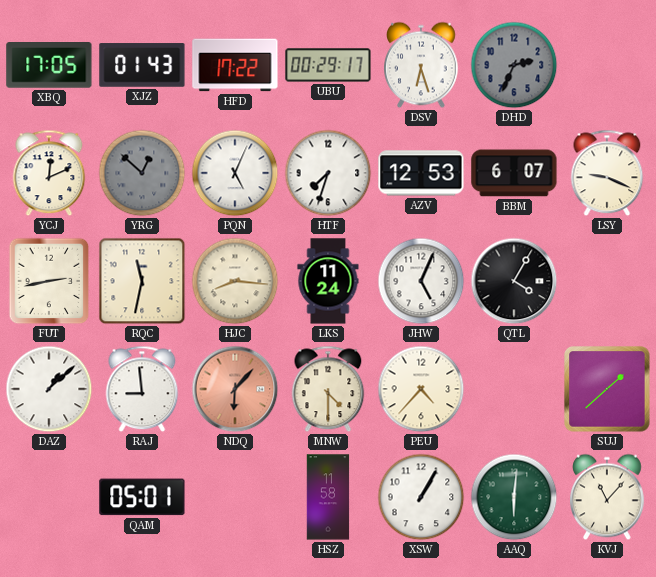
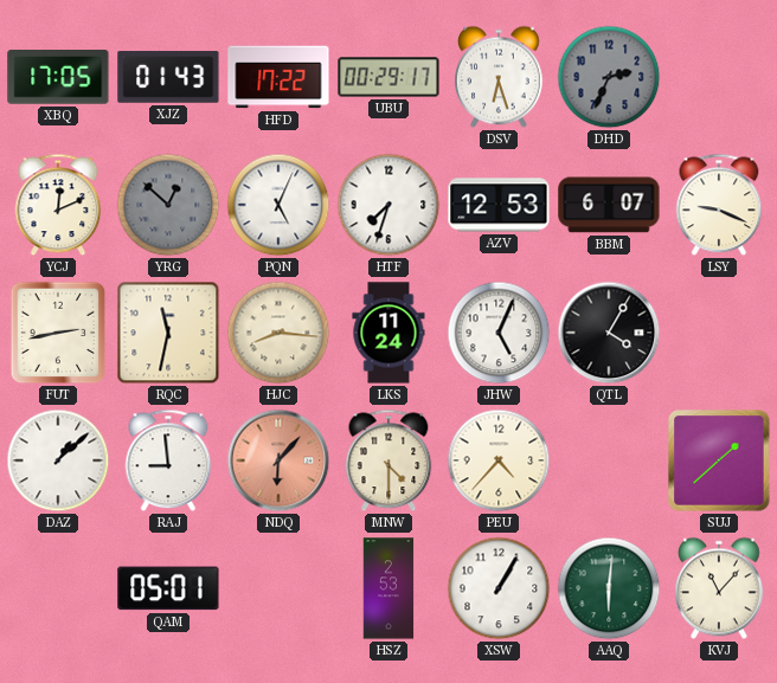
HSZ: 11:58 -> 2:53 (389, 588)
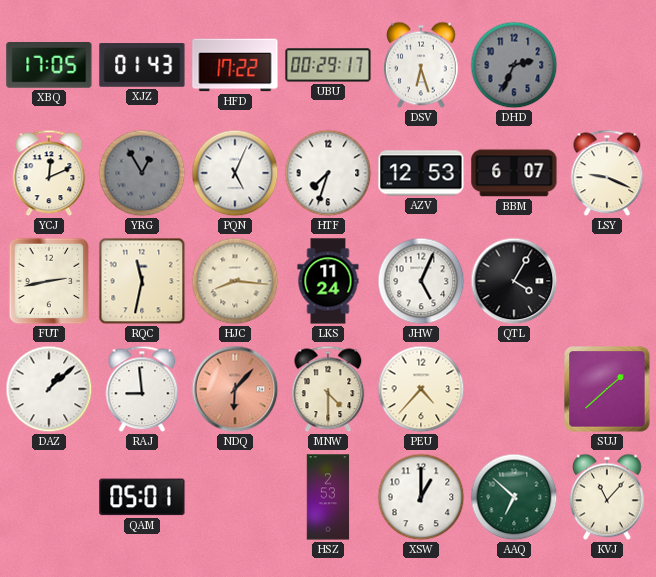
YRG: 12:52 -> 12:55 (142, 173)
XSW: 1:05 -> 1:00 (421, 497)
AAQ: 6:01 -> 6:52 (514, 497)
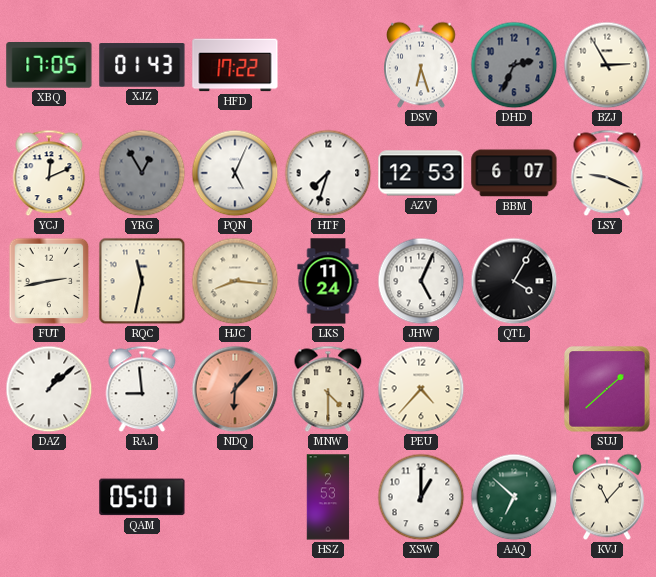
UBU: 00:29 -> none (328, 65)
BZJ: none -> 2:55 (607, 65)
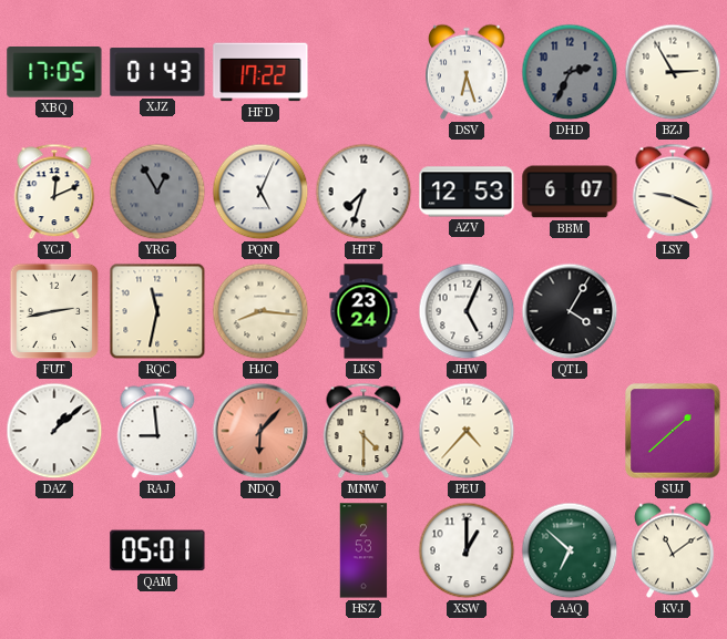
LKS: 11:24 -> 23:24 (363, 311)
KVJ: 11:07 -> 11:09 (674, 550)
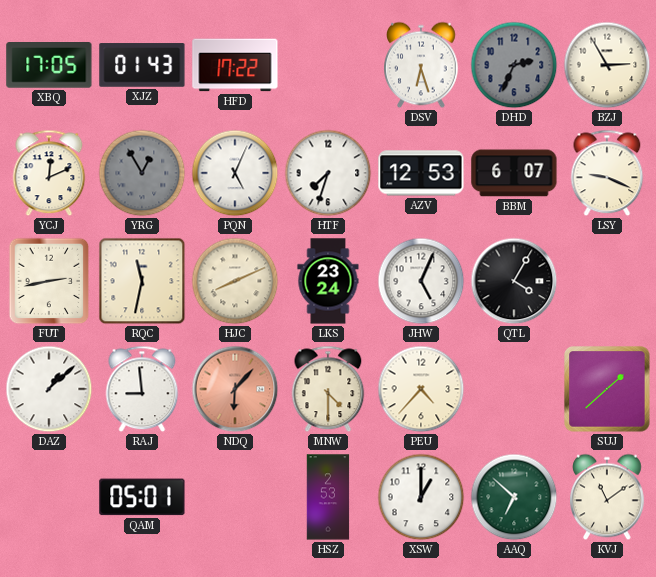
HJC: 8:16 -> 8:11 (235, 281)
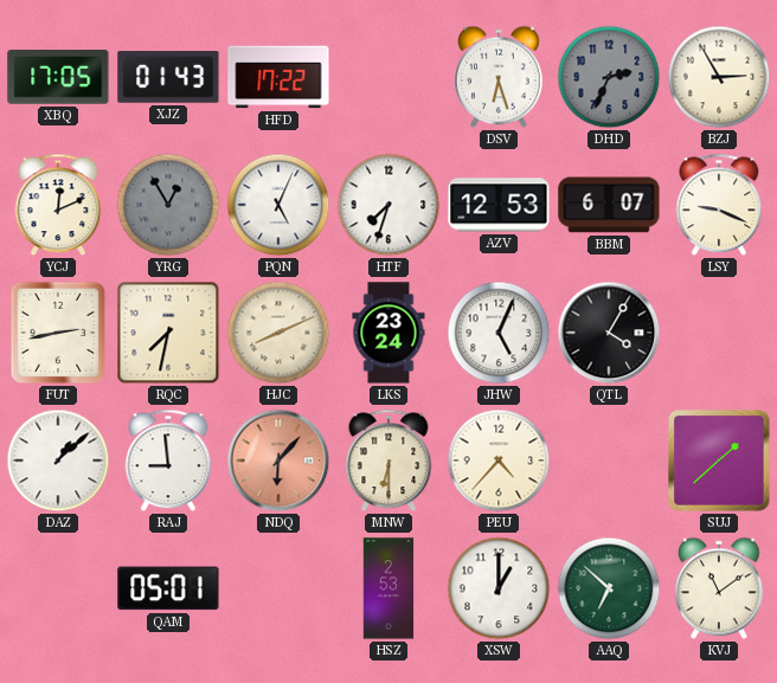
RQC: 11:32 -> 7:32 (168, 333)
MNW: 4:30 -> 6:30 (389, 460)
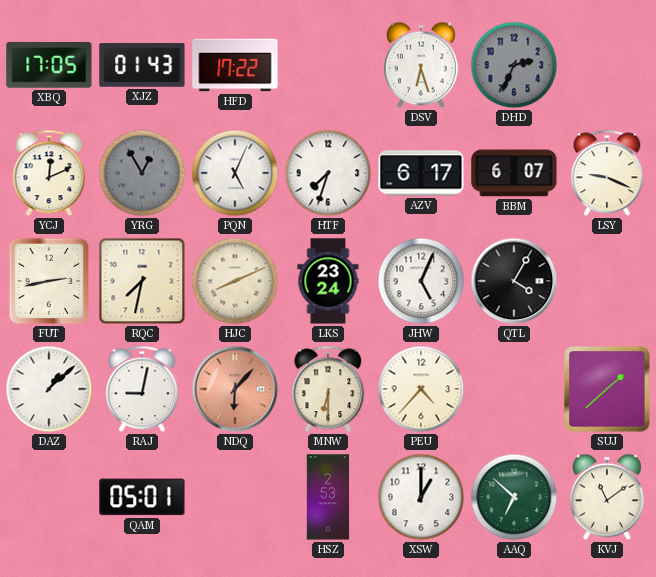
BZJ: 2:55 -> none (719, 77)
AZV: 12:53 -> 6:17 (421, 173)
RAJ: 8:59 -> 9:02 (142, 389)
